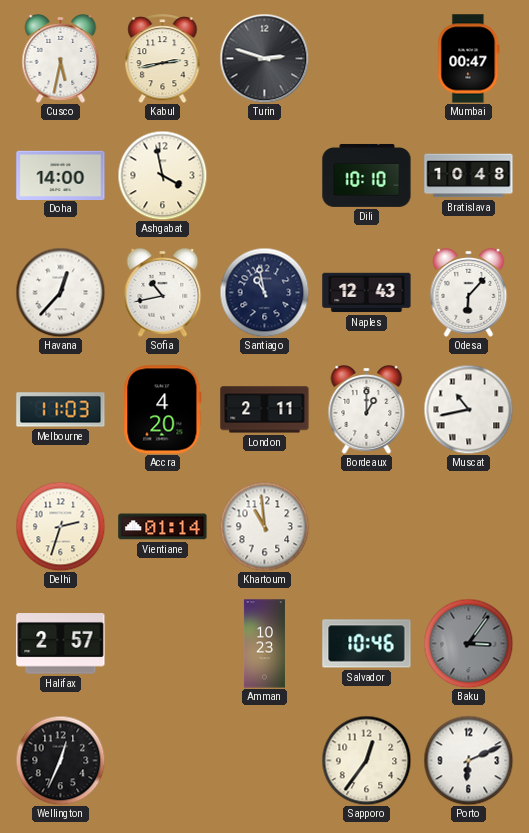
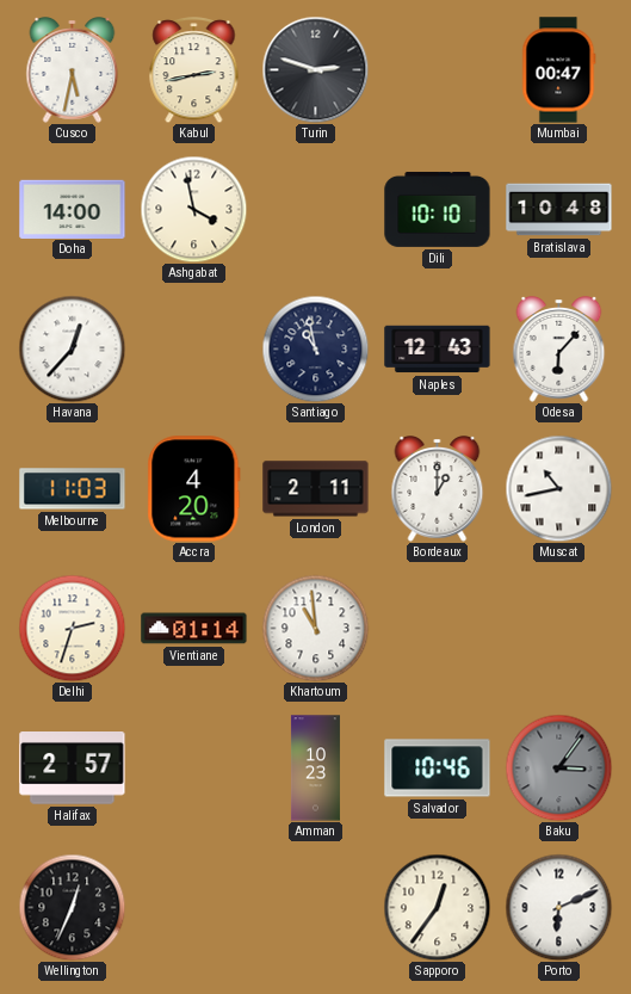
Sofia: 10:43 -> none (163, 293)
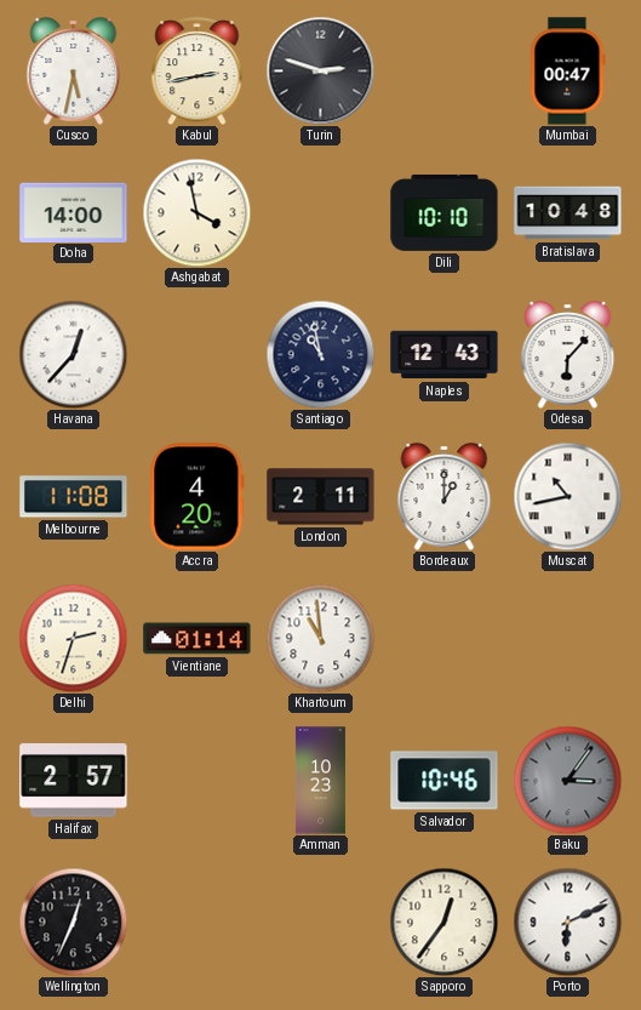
Melbourne: 11:03 -> 11:08 (74, 497)
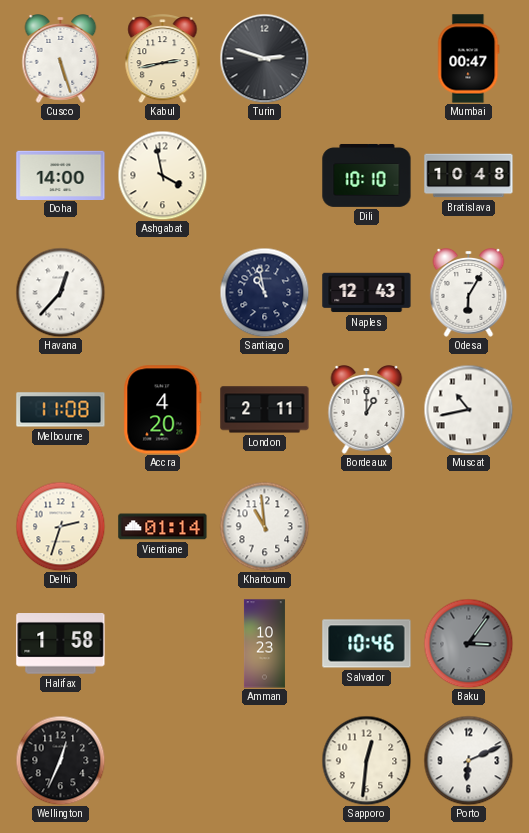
Cusco: 5:32 -> 5:27 (61, 59)
Odesa: 6:07 -> 6:05 (469, 293)
Halifax: 2:57 -> 1:58 (61, 644)
Sapporo: 12:36 -> 12:31 (366, 760)
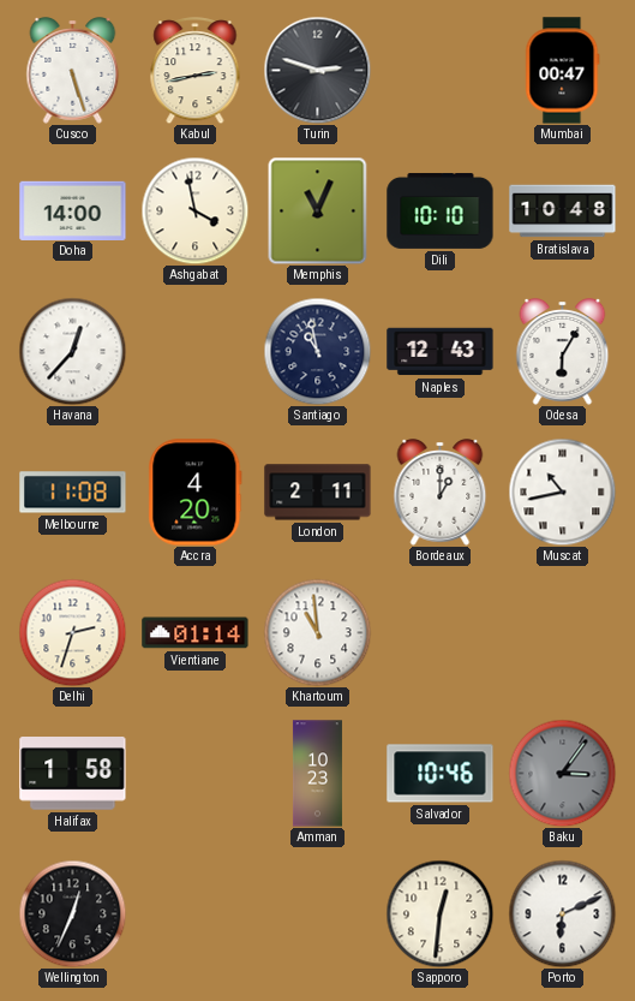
Memphis: none -> 11:04 (318, 210)
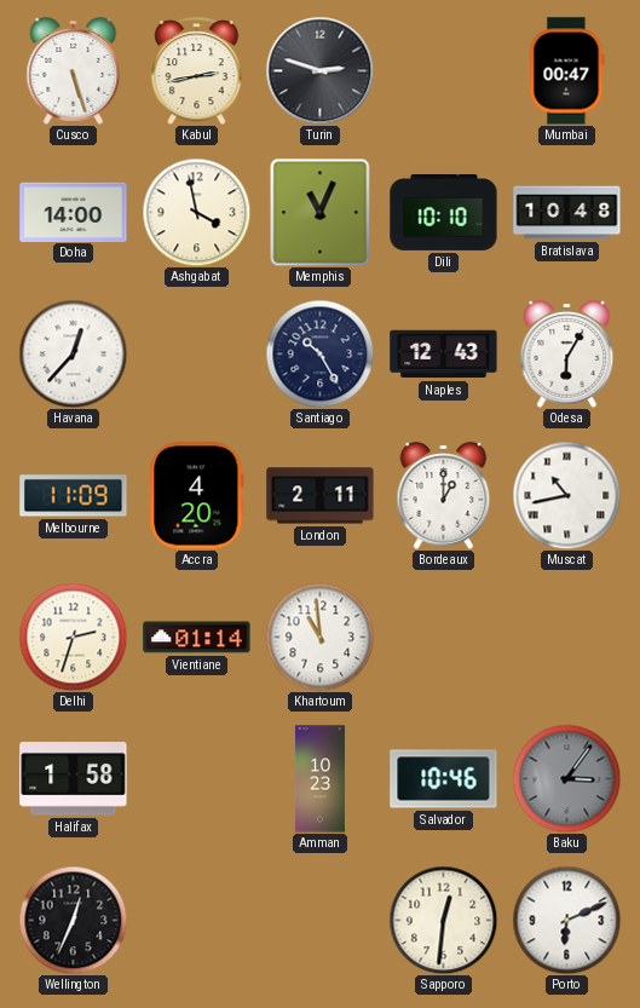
Santiago: 10:58 -> 10:25 (319, 353)
Melbourne: 11:08 -> 11:09 (74, 496)
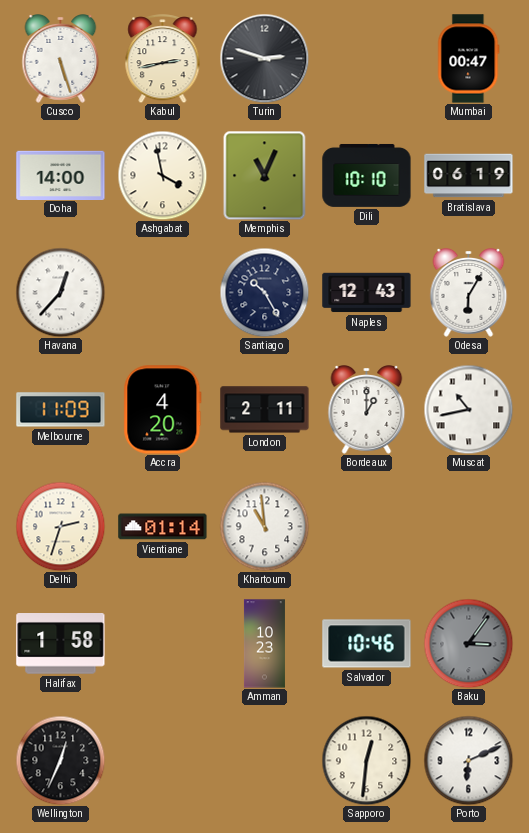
Bratislava: 10:48 -> 06:19 (469, 176)
